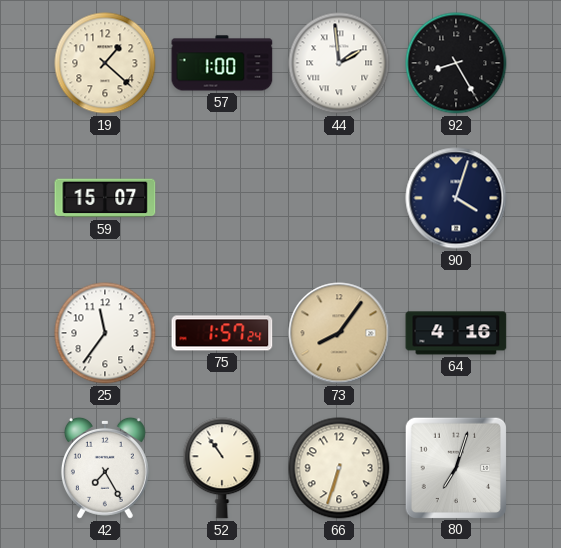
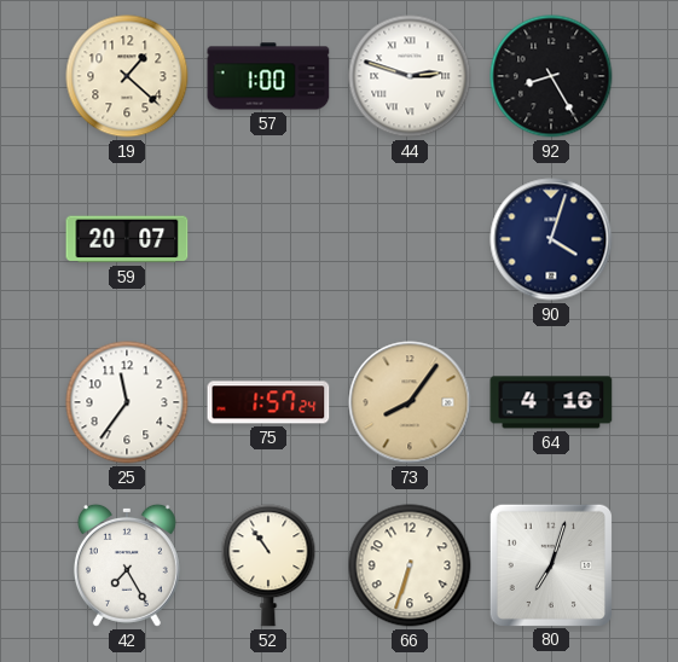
44: 1:59 -> 2:48 (410, 76)
59: 15:07 -> 20:07 (127, 239)
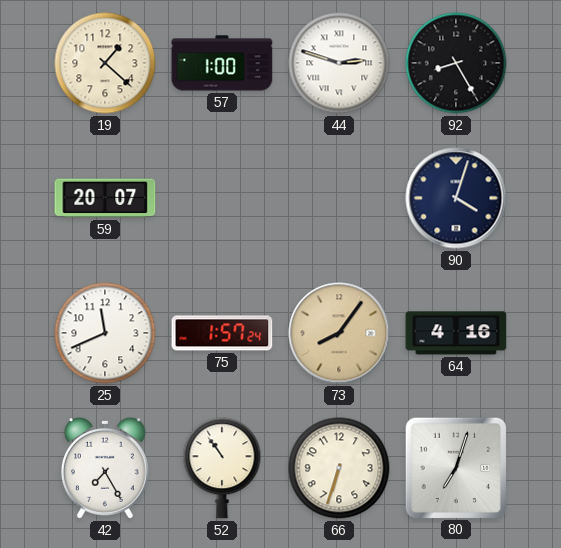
25: 11:36 -> 11:41 (105, 333)
